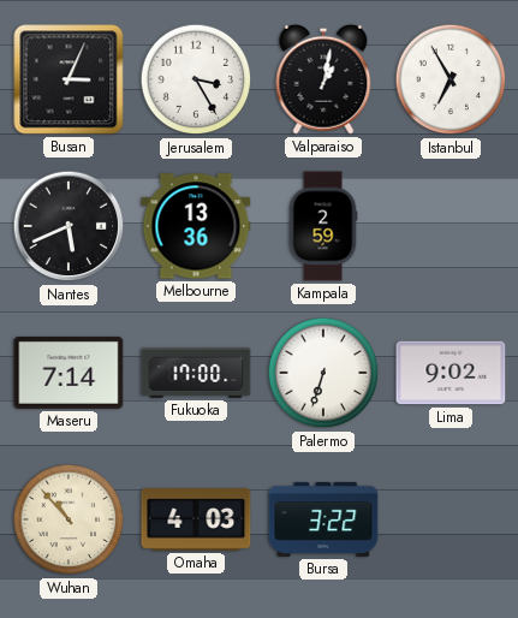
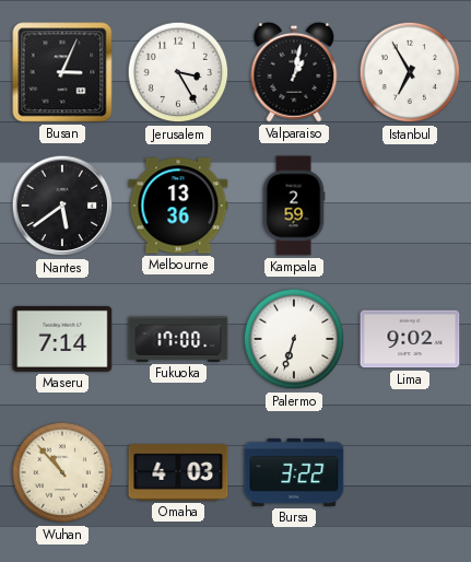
Nantes: 5:41 -> 5:39 (62, 206)
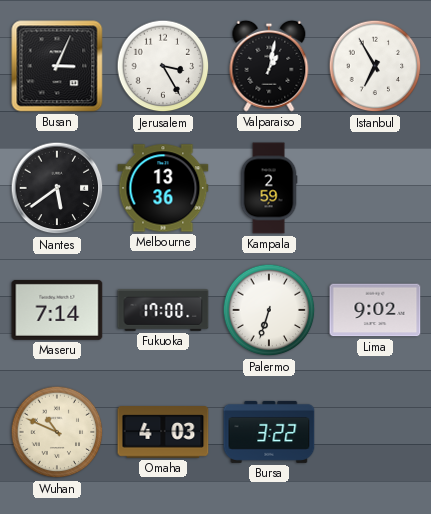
Wuhan: 10:53 -> 10:49 (57, 432)
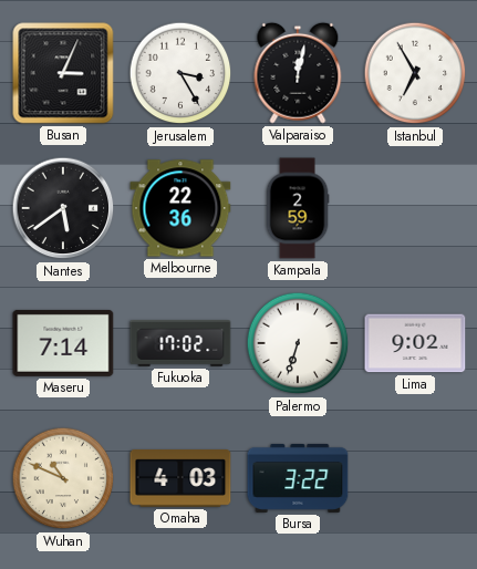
Valparaiso: 1:02 -> 12:02 (298, 73)
Melbourne: 13:36 -> 22:36 (180, 208)
Fukuoka: 17:00 -> 17:02 (180, 344)
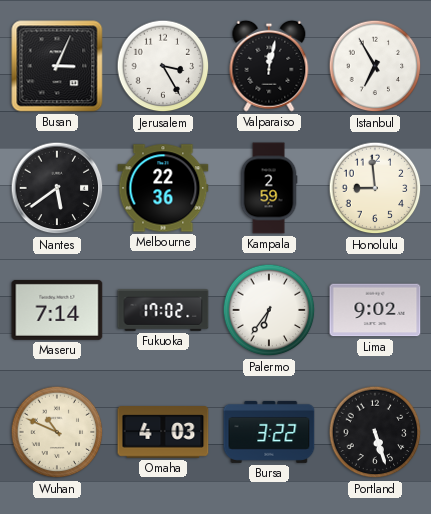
Honolulu: none -> 8:59 (375, 188)
Palermo: 6:33 -> 6:36 (269, 310)
Portland: none -> 5:27 (375, 432)
